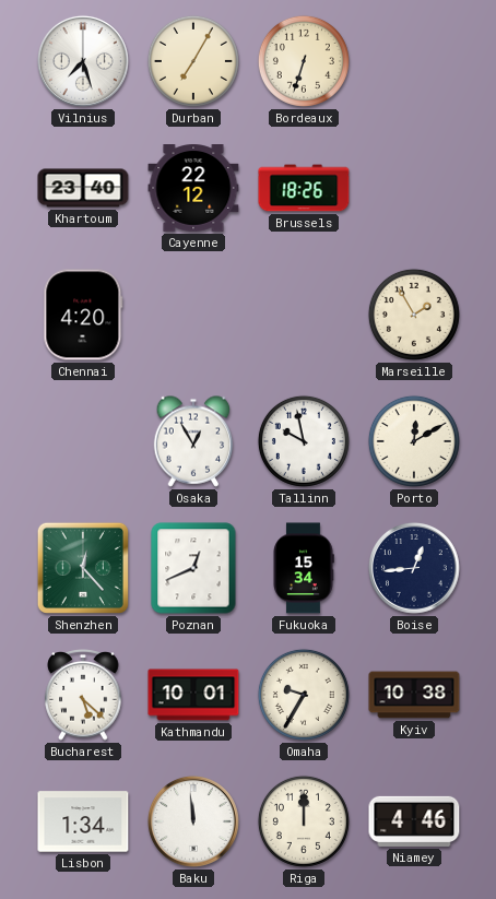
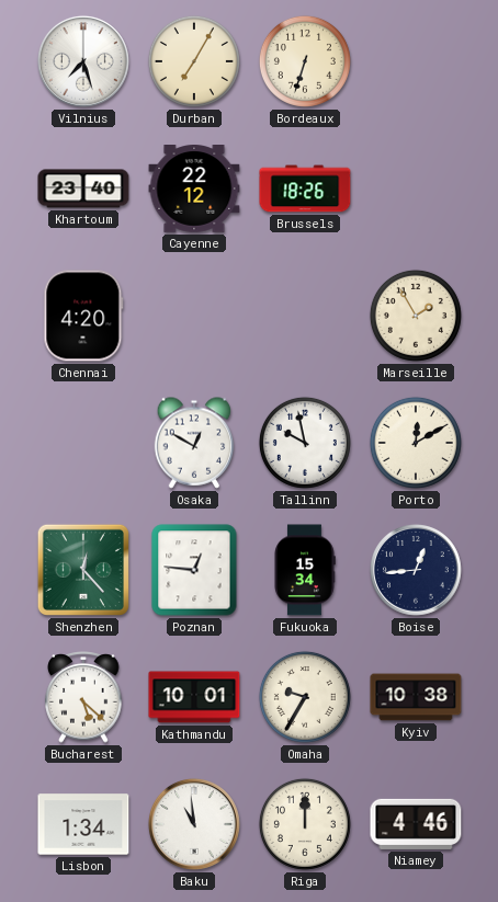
Osaka: 12:55 -> 12:50 (194, 443)
Poznan: 12:41 -> 12:46 (194, 570)
Baku: 11:59 -> 10:59 (194, 824)
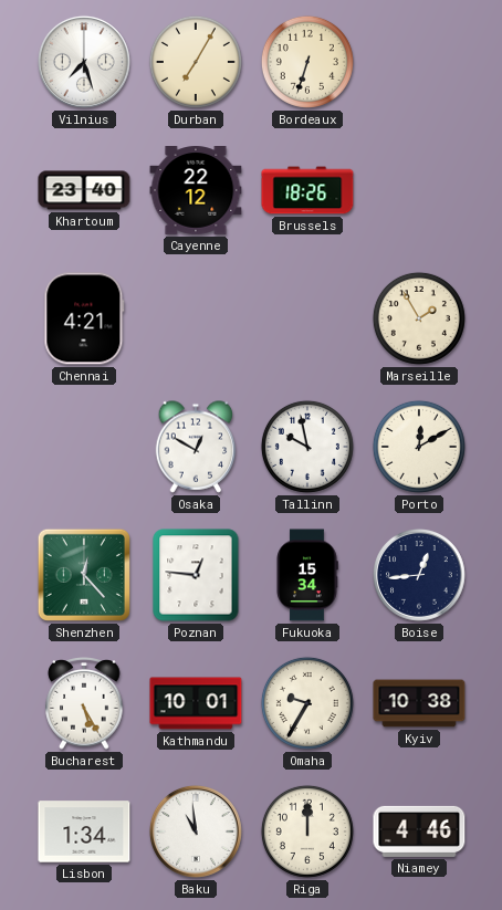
Chennai: 4:20 -> 4:21 (84, 318)
Bucharest: 5:22 -> 5:25 (84, 703)
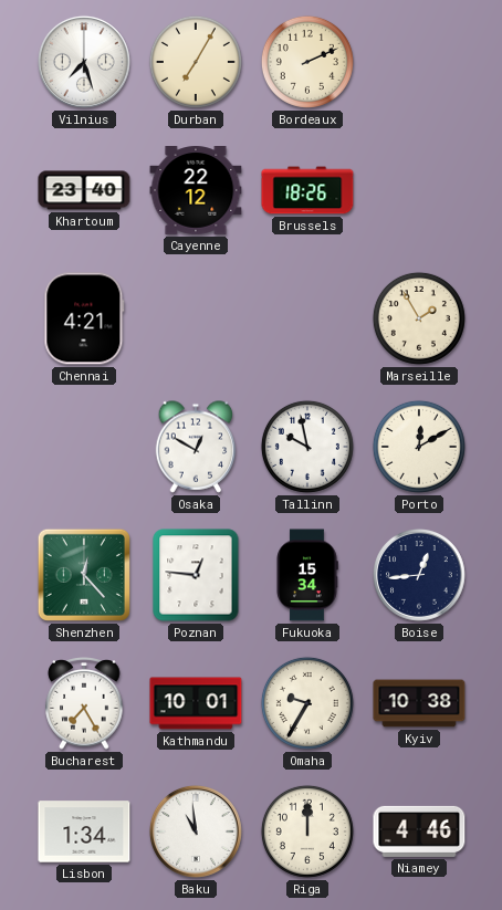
Bordeaux: 6:33 -> 2:11 (307, 62)
Bucharest: 5:25 -> 7:25 (84, 703)
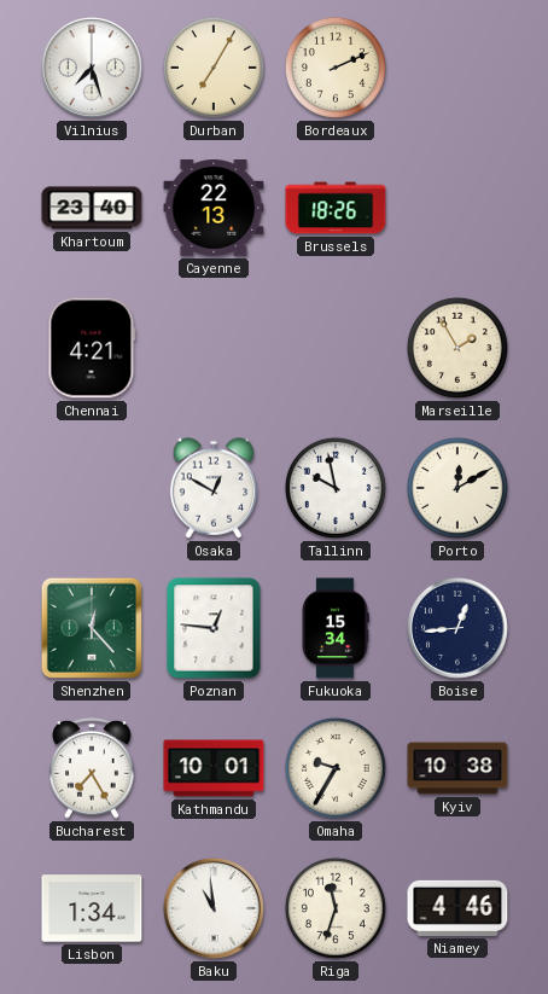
Cayenne: 22:12 -> 22:13 (214, 209)
Riga: 12:00 -> 11:33 (336, 908)
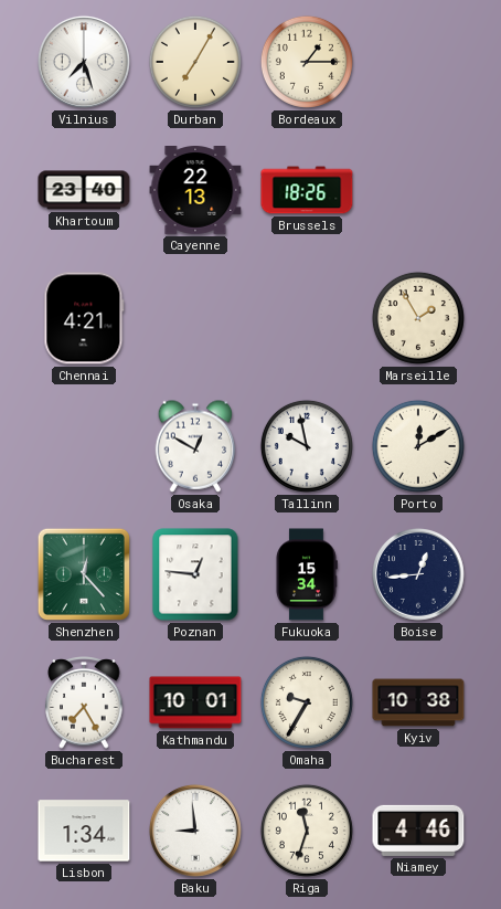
Bordeaux: 2:11 -> 1:15 (307, 62)
Baku: 10:59 -> 8:59 (195, 831)
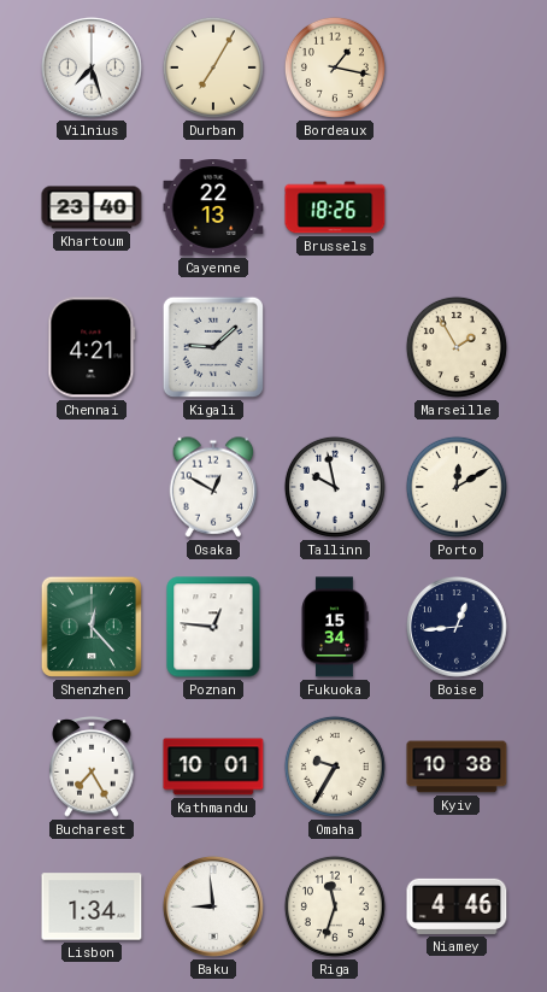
Bordeaux: 1:15 -> 1:17 (335, 67)
Kigali: none -> 9:08 (213, 347)
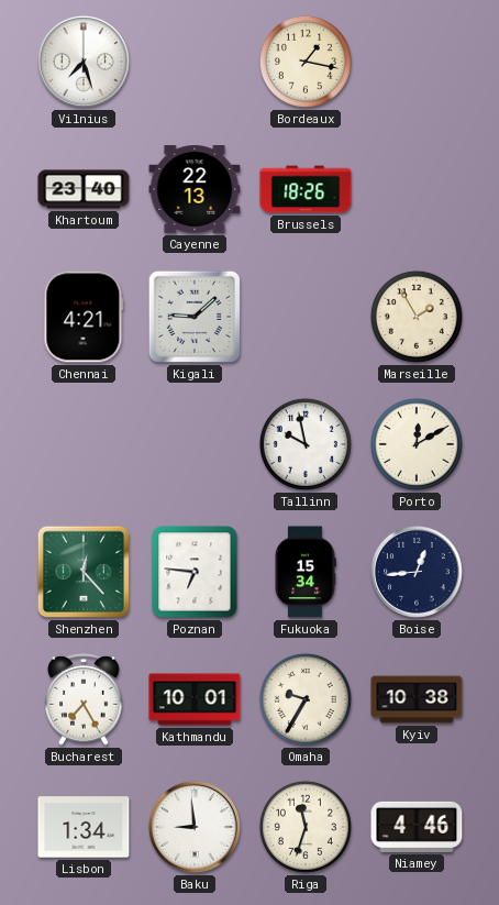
Durban: 7:05 -> none (213, 67)
Osaka: 12:50 -> none (213, 487)
Poznan: 12:46 -> 6:46 (195, 572)
